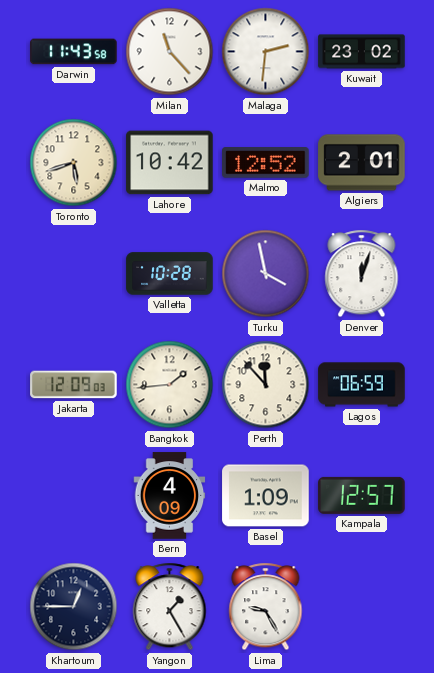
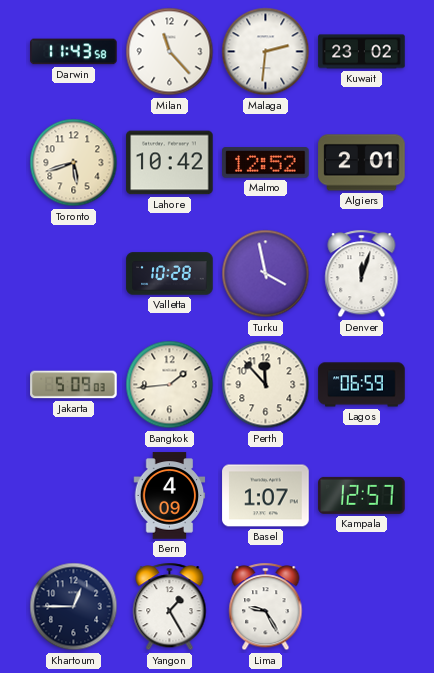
Jakarta: 12:09 -> 5:09 (74, 385)
Basel: 1:09 -> 1:07 (266, 496)
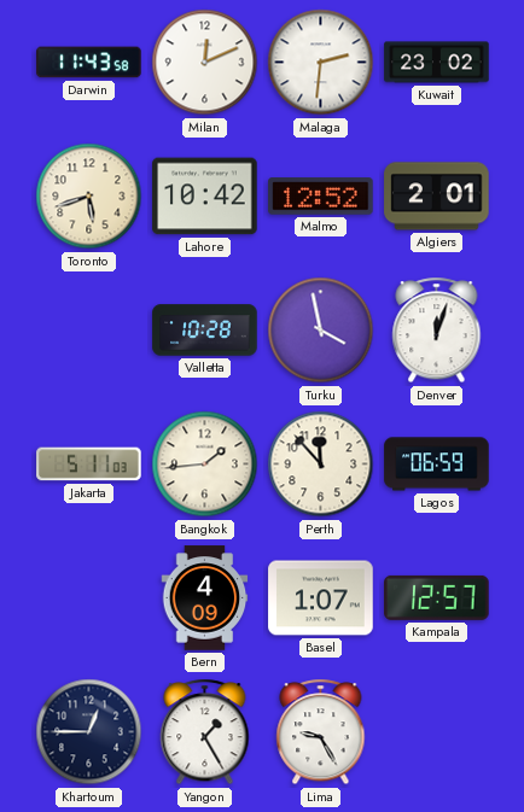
Milan: 11:23 -> 12:11 (205, 63)
Jakarta: 5:09 -> 5:11 (89, 465)
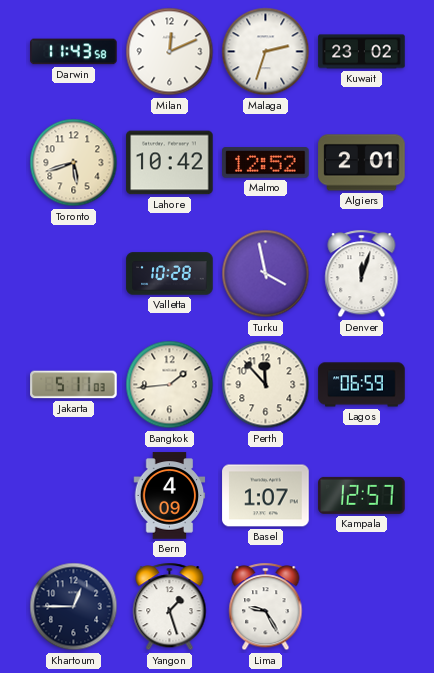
Malaga: 2:31 -> 2:33 (266, 52)
Yangon: 1:25 -> 1:27 (170, 607)
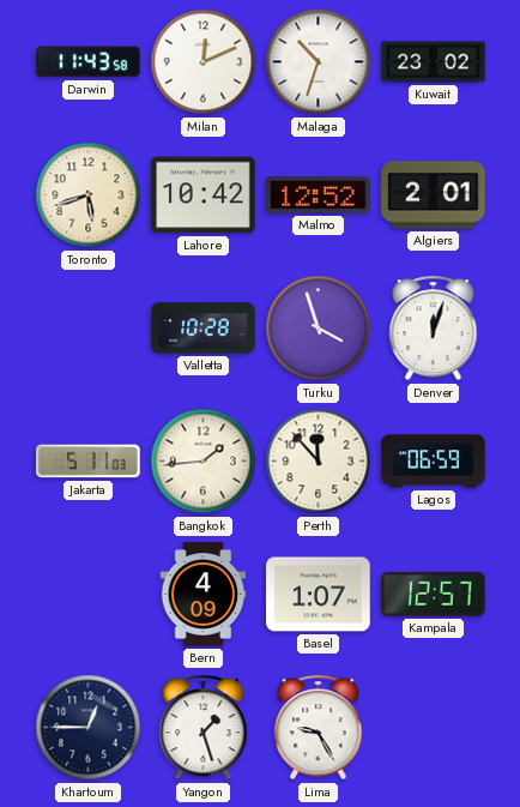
Malaga: 2:33 -> 10:33 (319, 62)
Turku: 3:58 -> 3:57 (319, 329)
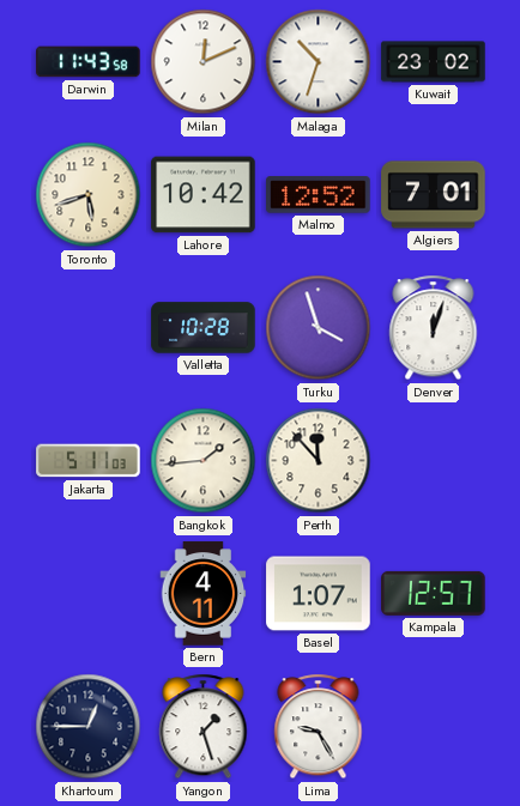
Algiers: 2:01 -> 7:01 (434, 195)
Lagos: 06:59 -> none (434, 462)
Bern: 4:09 -> 4:11 (204, 594)
